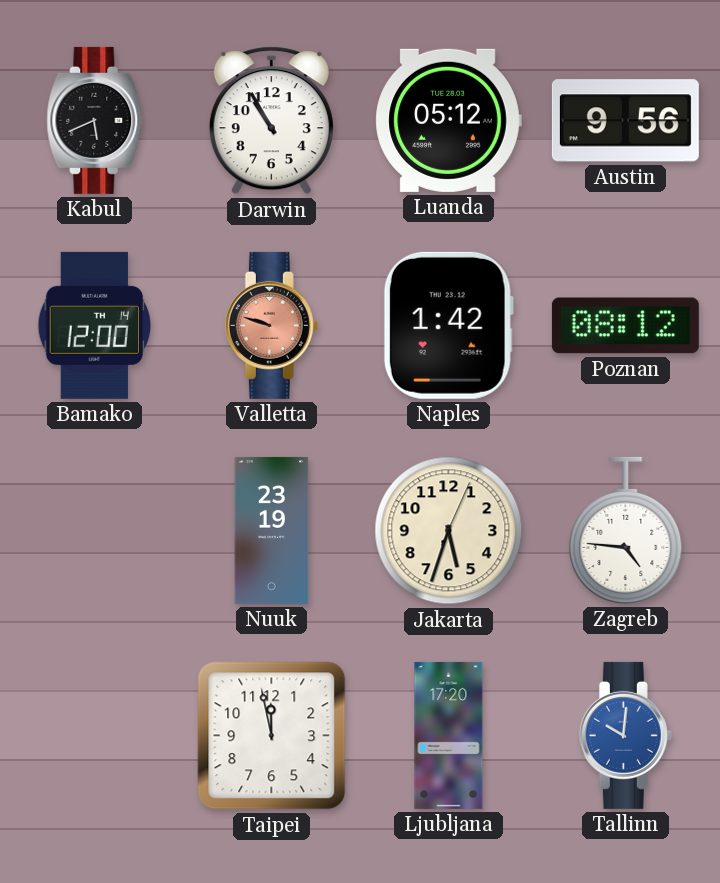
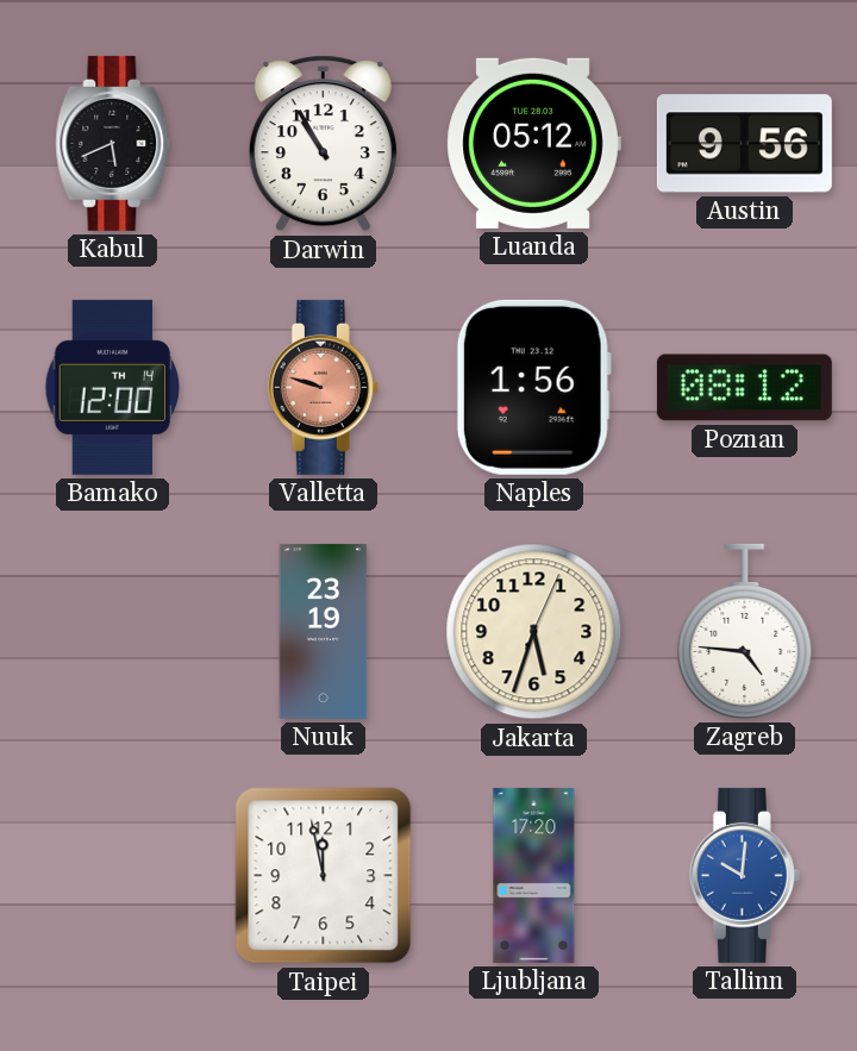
Naples: 1:42 -> 1:56 (533, 387)
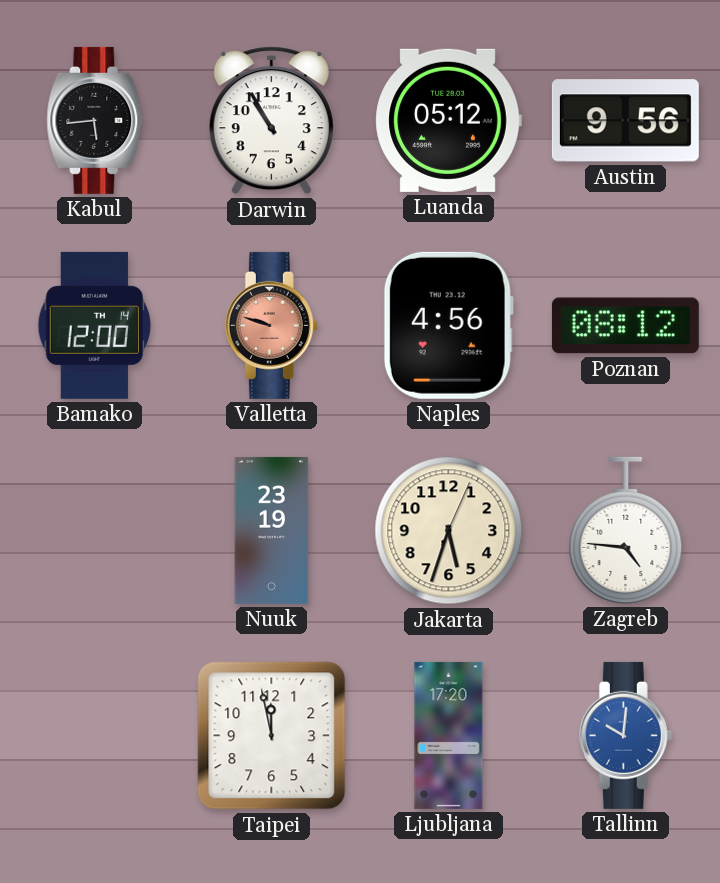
Kabul: 5:41 -> 5:44 (95, 120)
Naples: 1:56 -> 4:56 (448, 325)
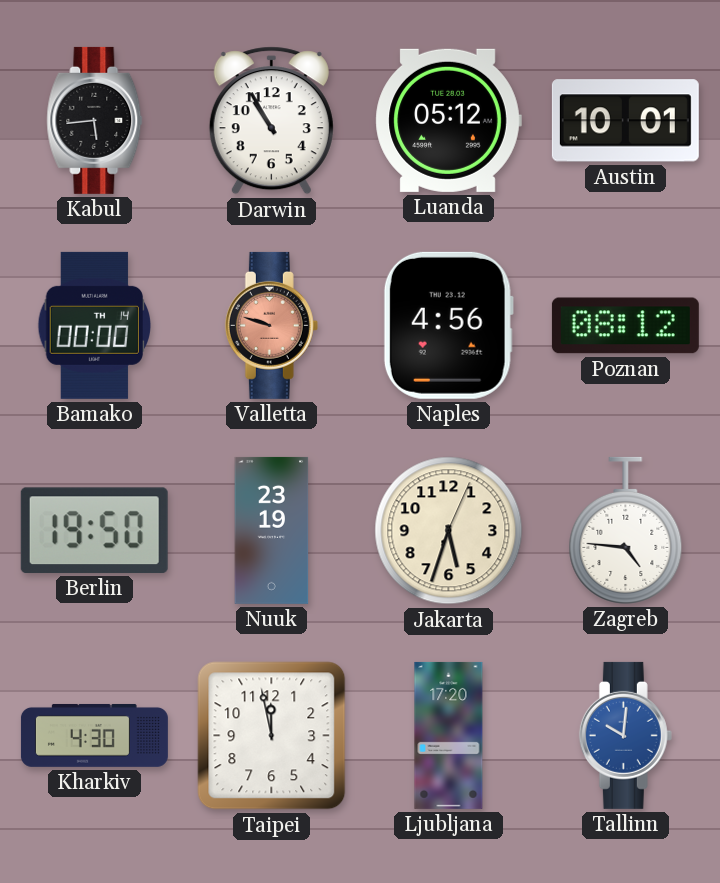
Austin: 9:56 -> 10:01 (625, 121)
Bamako: 12:00 -> 00:00 (95, 325)
Berlin: none -> 19:50 (94, 530)
Kharkiv: none -> 4:30 (94, 735)
